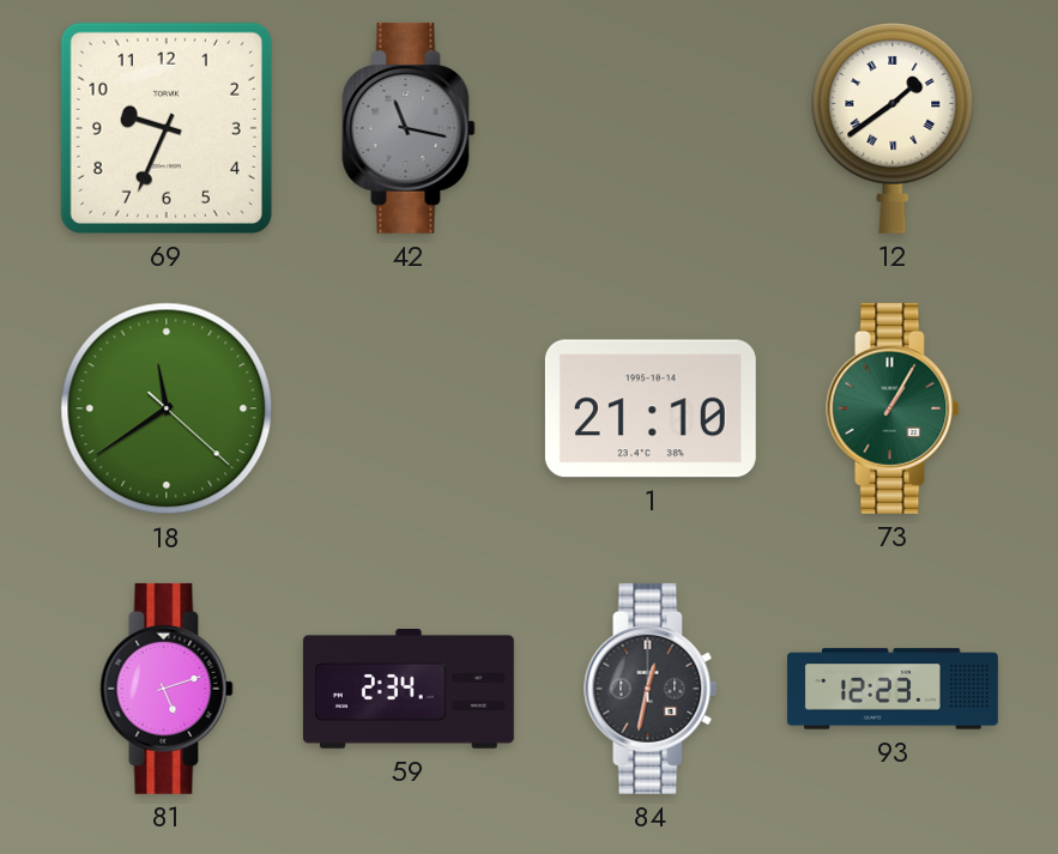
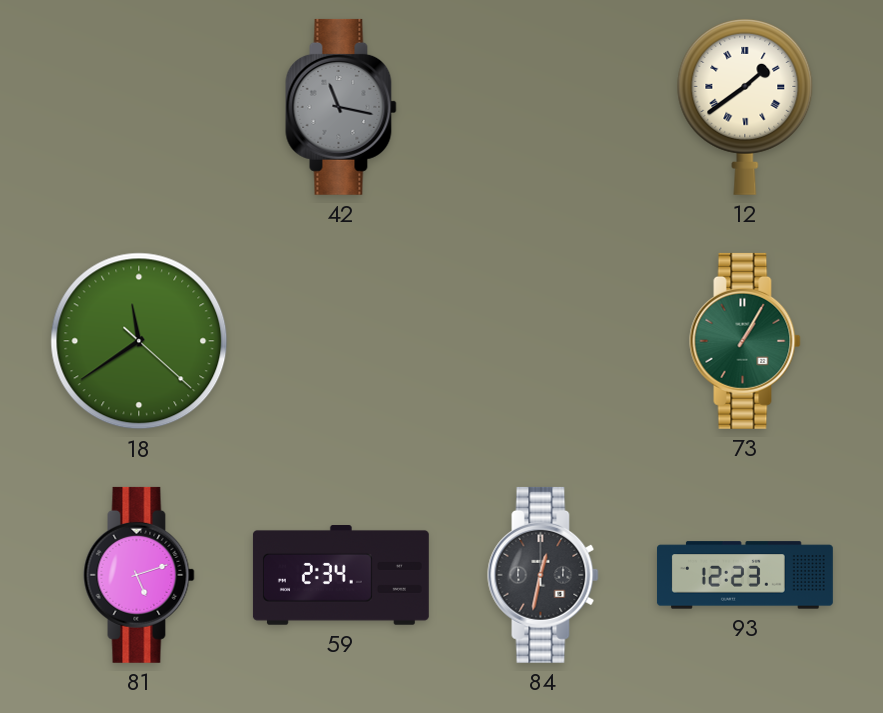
69: 9:34 -> none (167, 128)
1: 21:10 -> none (651, 408)
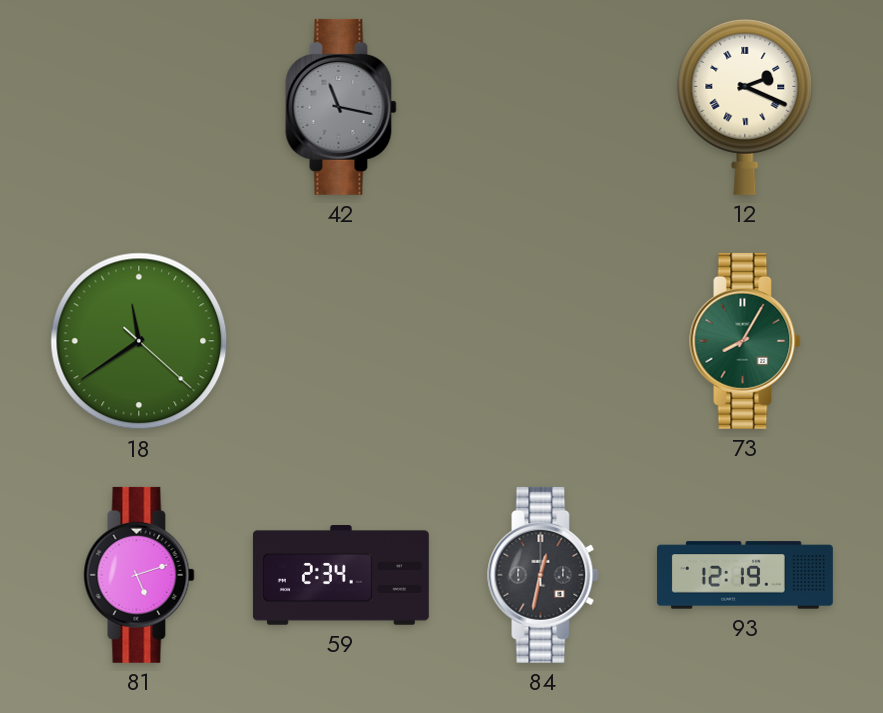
12: 1:39 -> 2:19 (745, 106)
73: 1:05 -> 8:05 (745, 341)
93: 12:23 -> 12:19 (745, 575)
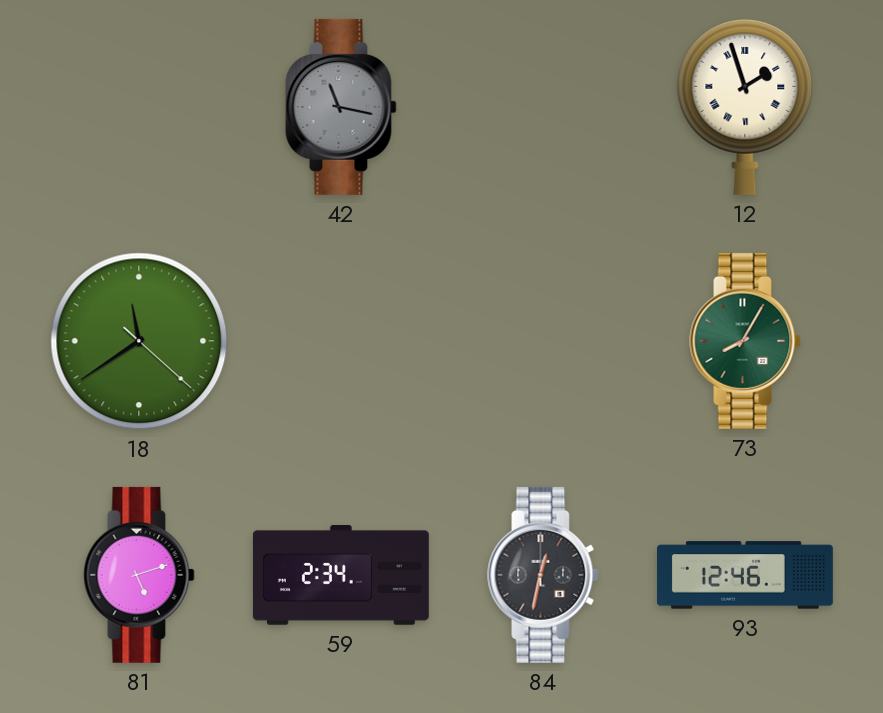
12: 2:19 -> 1:57 (745, 106)
93: 12:19 -> 12:46 (745, 575)
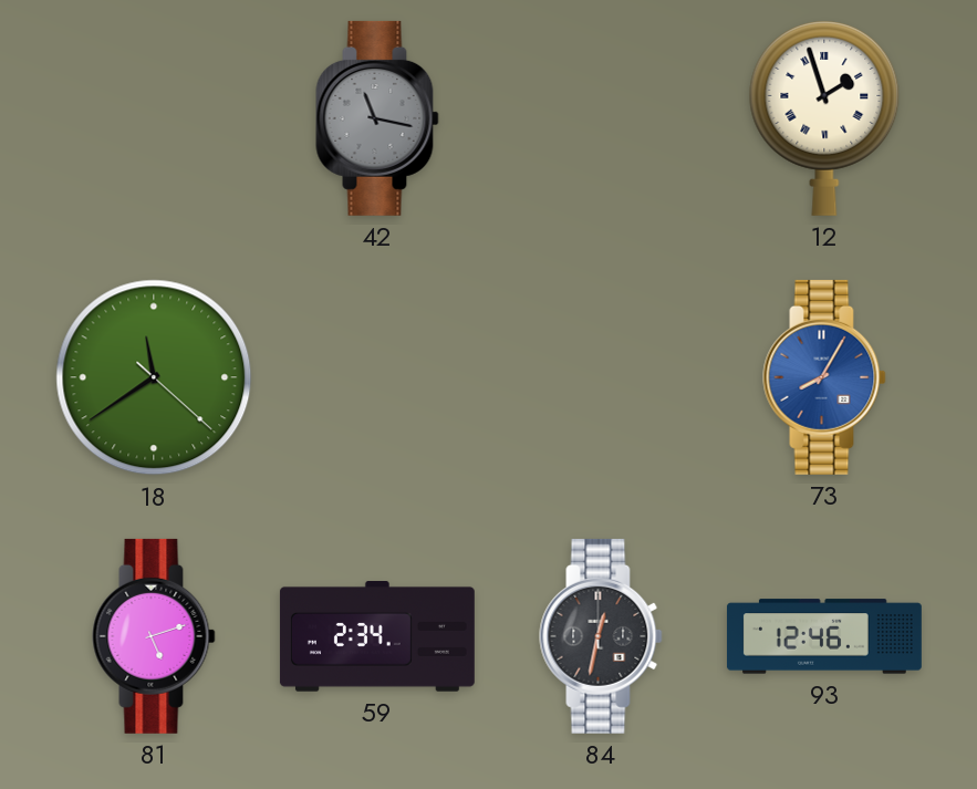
73 dial: green -> blue (824, 377)
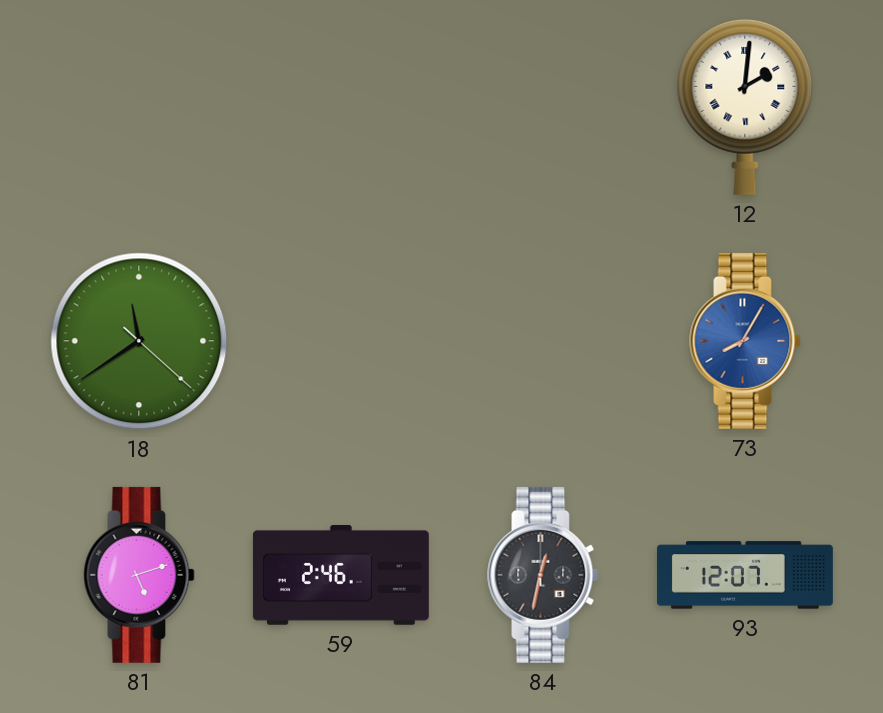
42: 11:17 -> none (377, 118)
12: 1:57 -> 2:01 (745, 106)
59: 2:34 -> 2:46 (341, 576)
93: 12:46 -> 12:07 (745, 575)
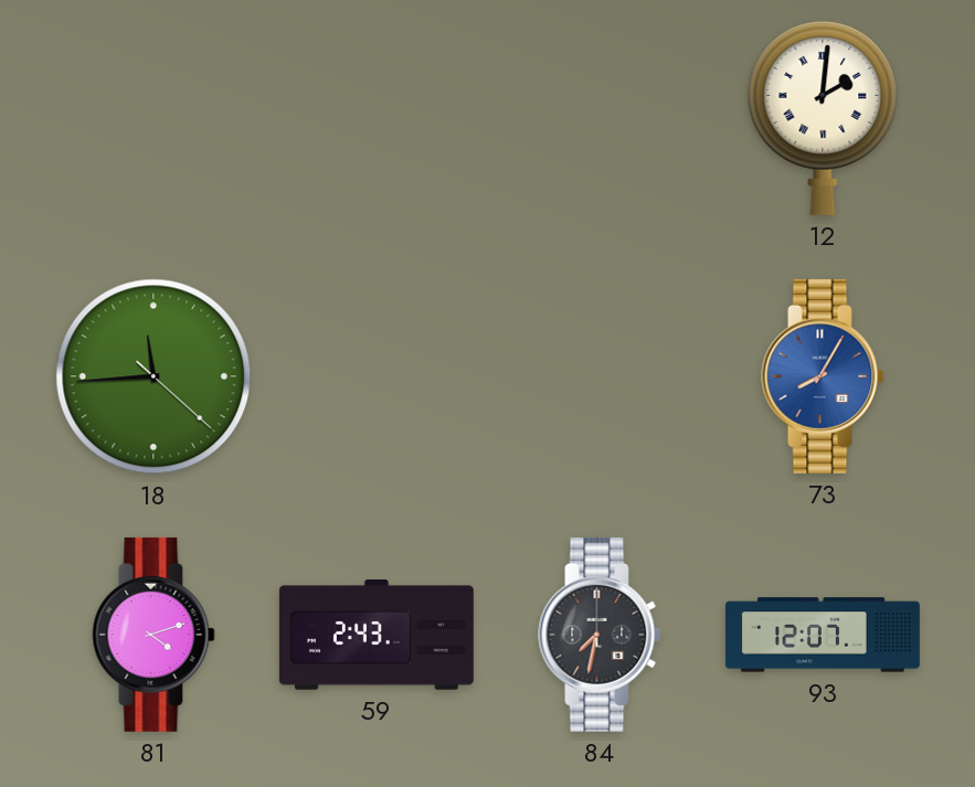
18: 11:39 -> 11:44 (153, 376)
81: 5:12 -> 4:12 (153, 635)
59: 2:46 -> 2:43 (377, 636)
84: 12:32 -> 7:32 (600, 635)
